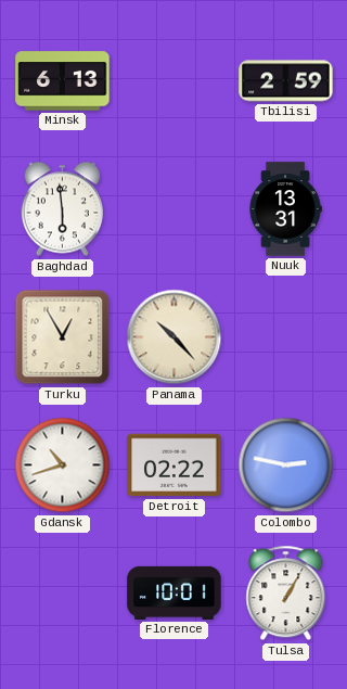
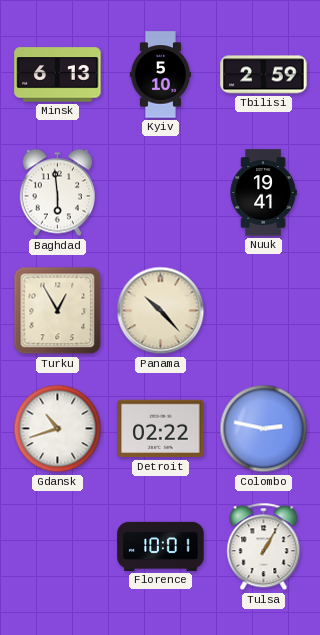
Kyiv: none -> 5:10 (160, 75)
Nuuk: 13:31 -> 19:41 (263, 193)
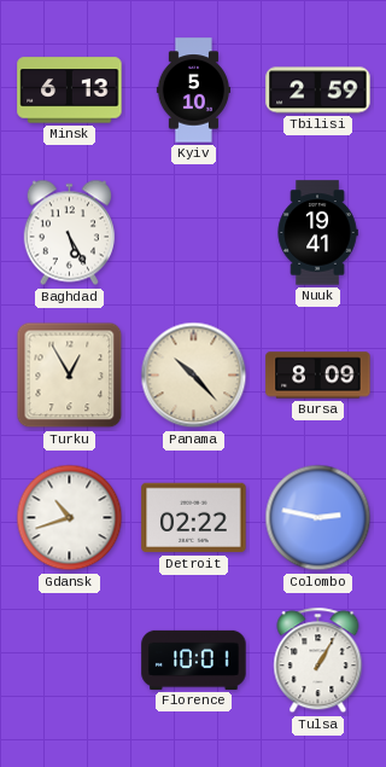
Baghdad: 5:59 -> 5:25 (69, 233)
Bursa: none -> 8:09 (318, 376)
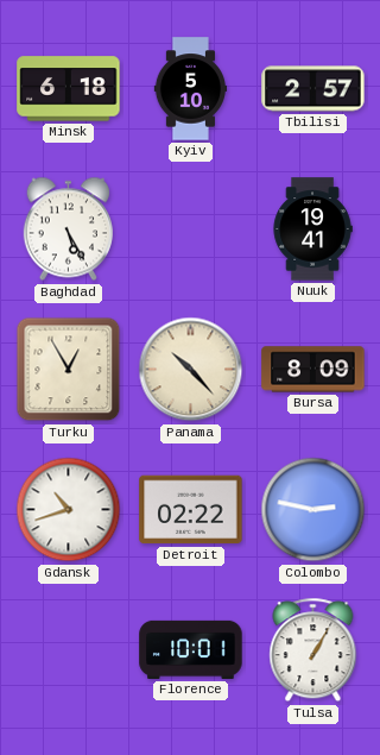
Minsk: 6:13 -> 6:18 (69, 89)
Tbilisi: 2:59 -> 2:57 (313, 89)
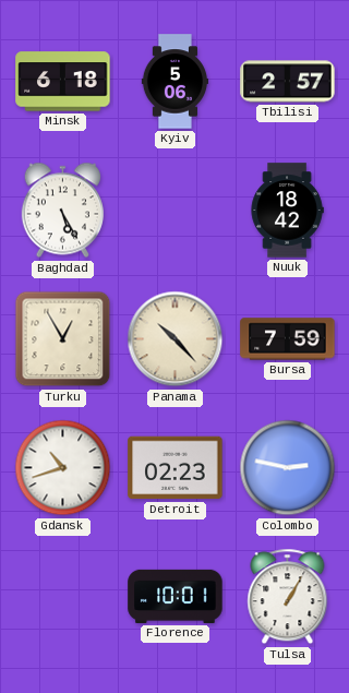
Kyiv: 5:10 -> 5:06 (174, 82)
Nuuk: 19:41 -> 18:42 (287, 211)
Bursa: 8:09 -> 7:59 (288, 339)
Detroit: 02:22 -> 02:23 (176, 468)
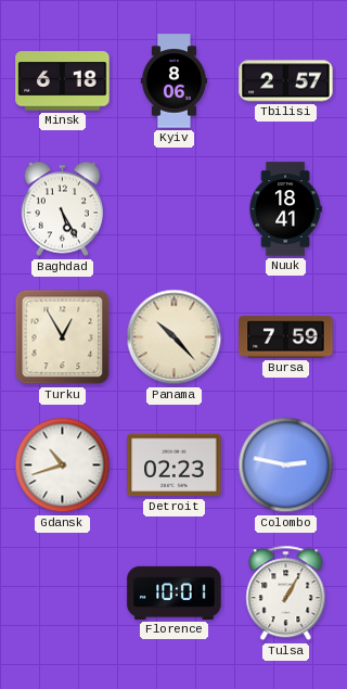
Kyiv: 5:06 -> 8:06 (173, 81)
Nuuk: 18:42 -> 18:41 (285, 209)
